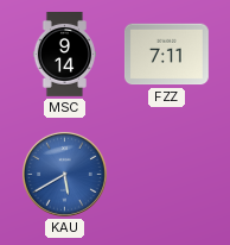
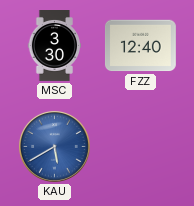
MSC: 9:14 -> 3:30 (54, 46)
FZZ: 7:11 -> 12:40 (140, 46)
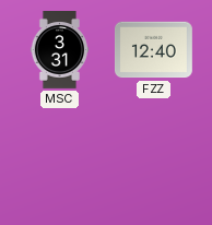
MSC: 3:30 -> 3:31 (59, 50)
KAU: 5:40 -> none (54, 146)
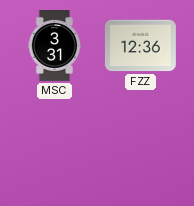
FZZ: 12:40 -> 12:36 (140, 46)
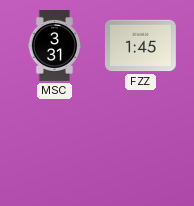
FZZ: 12:36 -> 1:45 (140, 46)
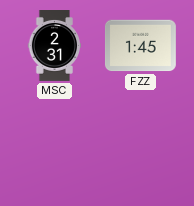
MSC: 3:31 -> 2:31 (54, 46)
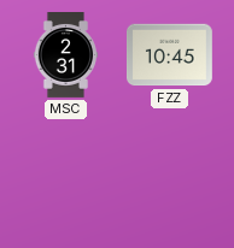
FZZ: 1:45 -> 10:45 (169, 55)
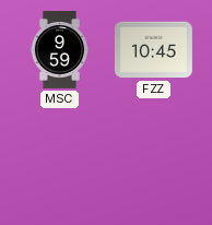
MSC: 2:31 -> 9:59 (59, 50)
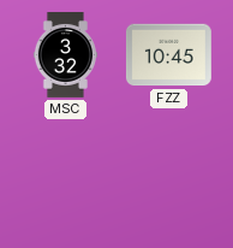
MSC: 9:59 -> 3:32 (65, 55)
